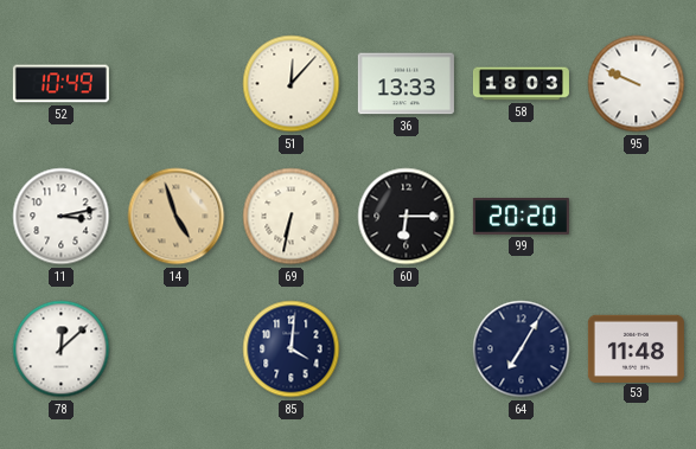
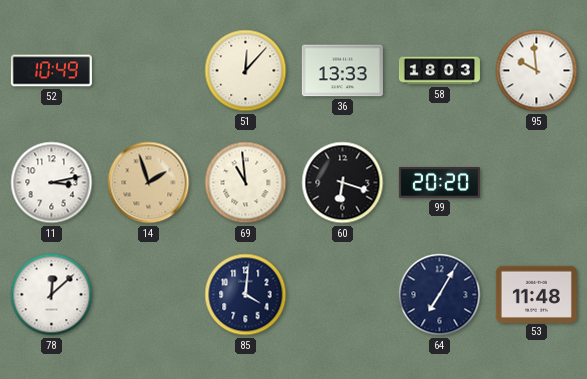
95: 9:49 -> 9:59 (537, 71)
14: 4:57 -> 1:57 (149, 183)
69: 6:32 -> 10:59 (246, 183)
60: 6:15 -> 6:18 (343, 183)
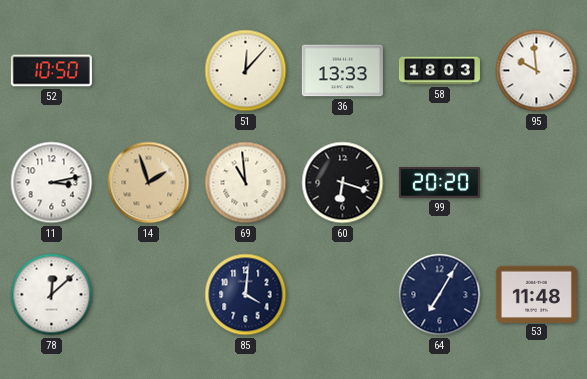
52: 10:49 -> 10:50 (51, 71)
